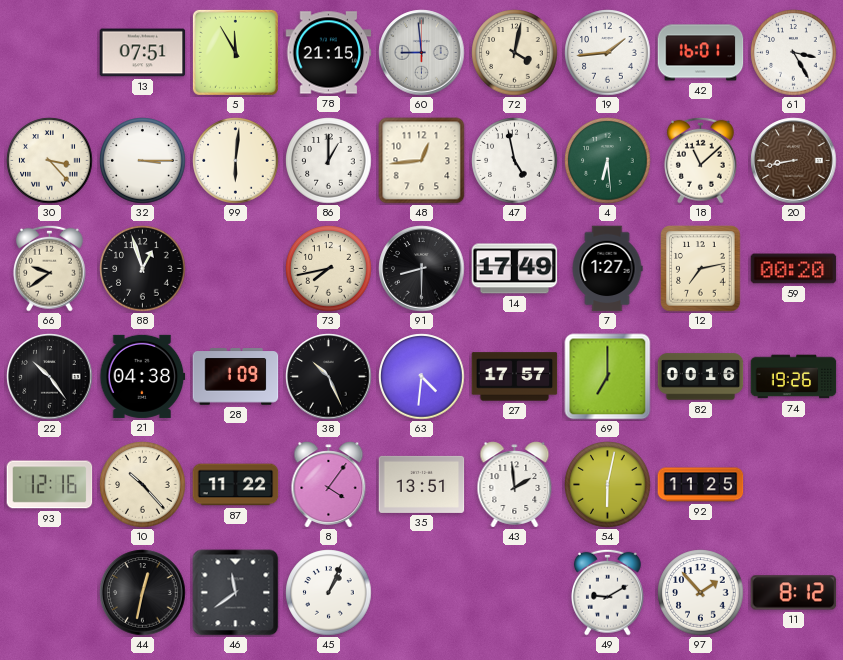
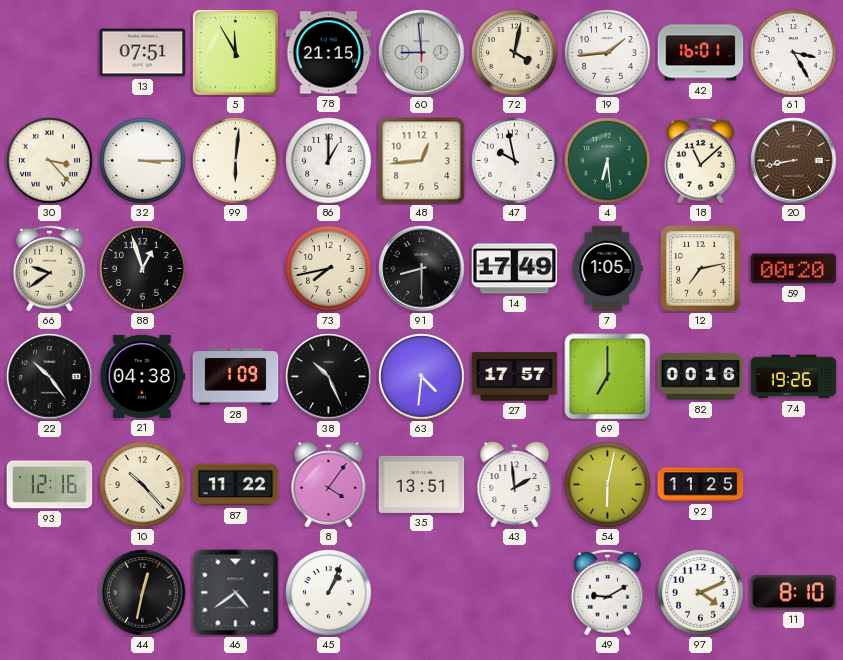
47: 4:58 -> 9:58 (515, 161)
7: 1:27 -> 1:05 (607, 269)
46: 11:39 -> 4:39 (236, 593)
97: 1:53 -> 4:11 (701, 593)
11: 8:12 -> 8:10 (794, 593)
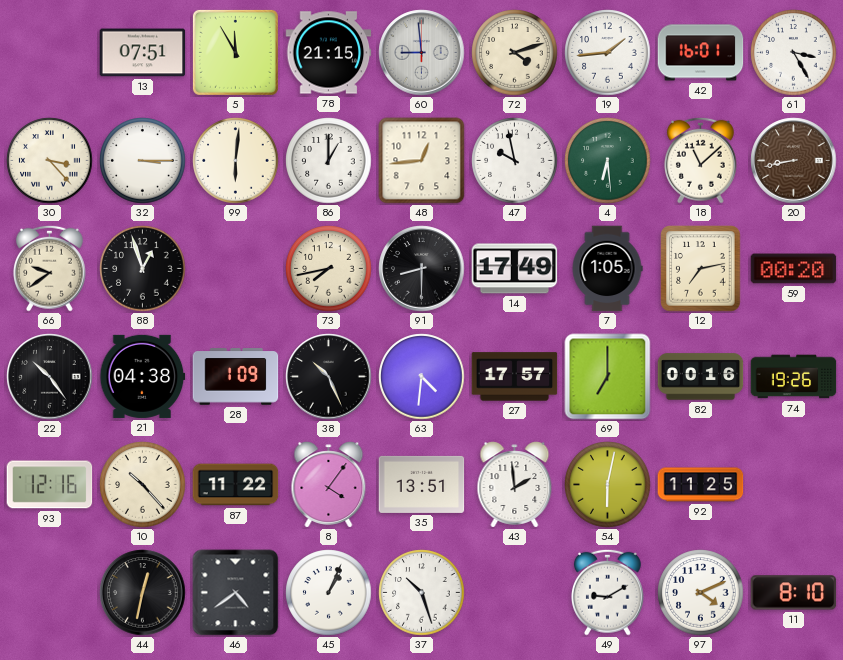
72: 4:02 -> 4:12 (515, 53)
37: none -> 10:27 (422, 593)
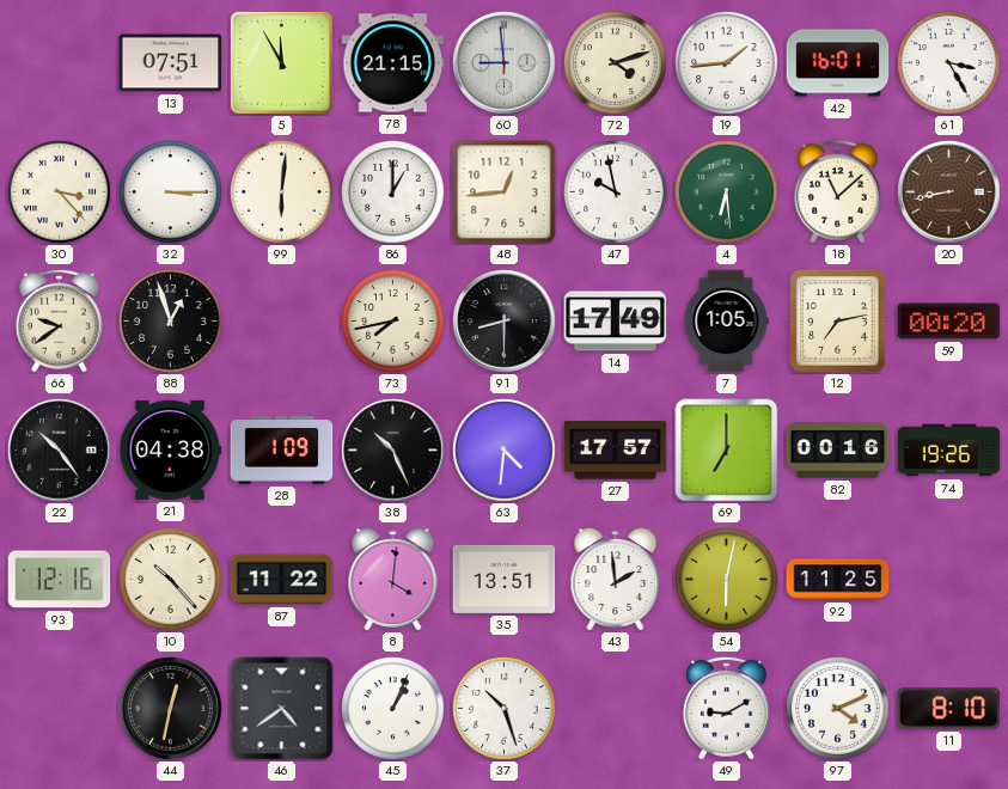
8: 4:06 -> 4:01 (393, 580)
